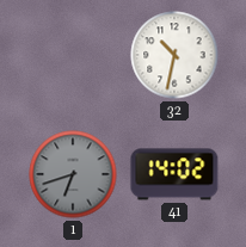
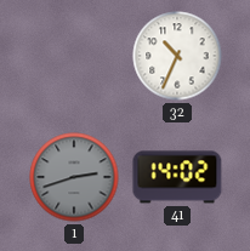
32: 10:32 -> 10:34 (177, 56)
1: 6:42 -> 2:42 (74, 177)
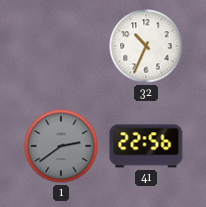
1: 2:42 -> 2:39 (61, 146)
41: 14:02 -> 22:56 (146, 146)
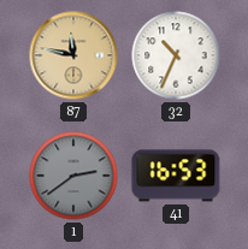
87: none -> 11:47 (73, 55)
41: 22:56 -> 16:53 (176, 176)
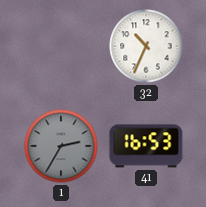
87: 11:47 -> none (73, 55)
1: 2:39 -> 2:35 (61, 146)
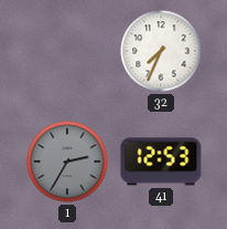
32: 10:34 -> 7:34 (161, 51)
41: 16:53 -> 12:53 (161, 162)
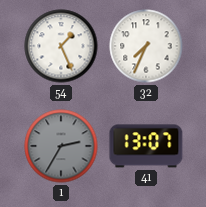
54: none -> 1:26 (61, 46)
41: 12:53 -> 13:07 (146, 146)
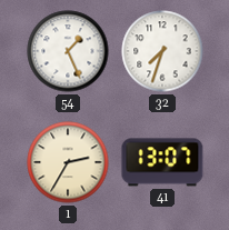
32: 7:34 -> 7:33 (162, 51)
1 dial: grey -> cream (68, 162)
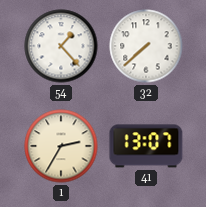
54: 1:26 -> 1:23 (61, 46)
32: 7:33 -> 7:38 (146, 46)
